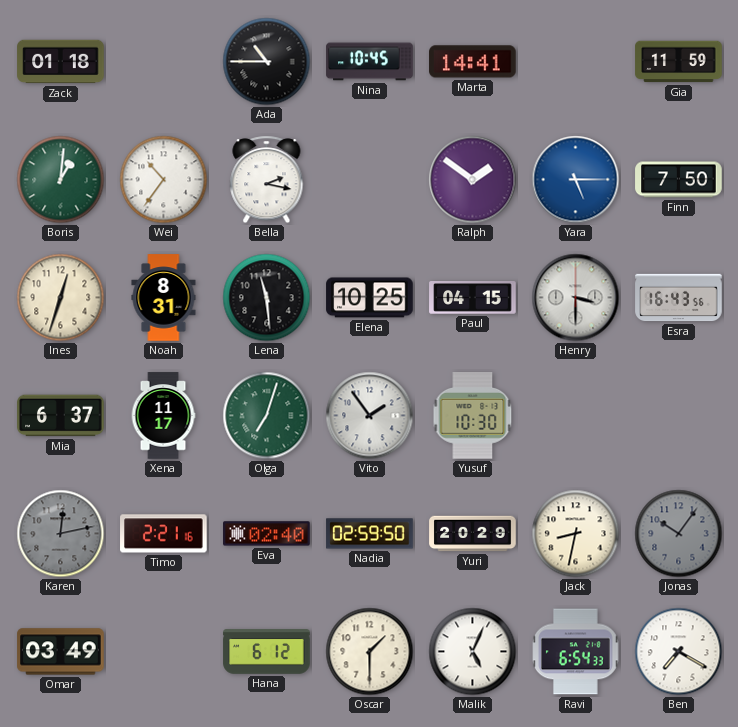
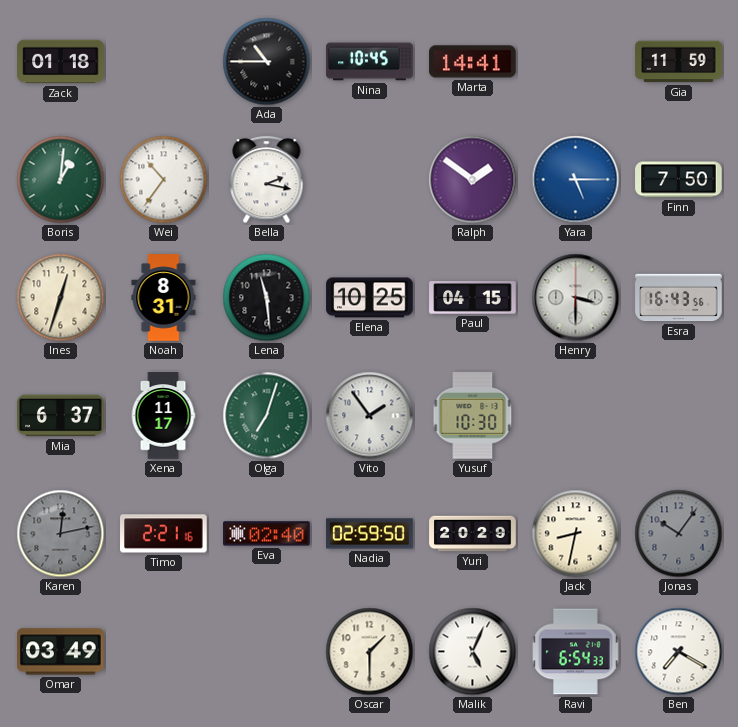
Hana: 6:12 -> none (267, 652)
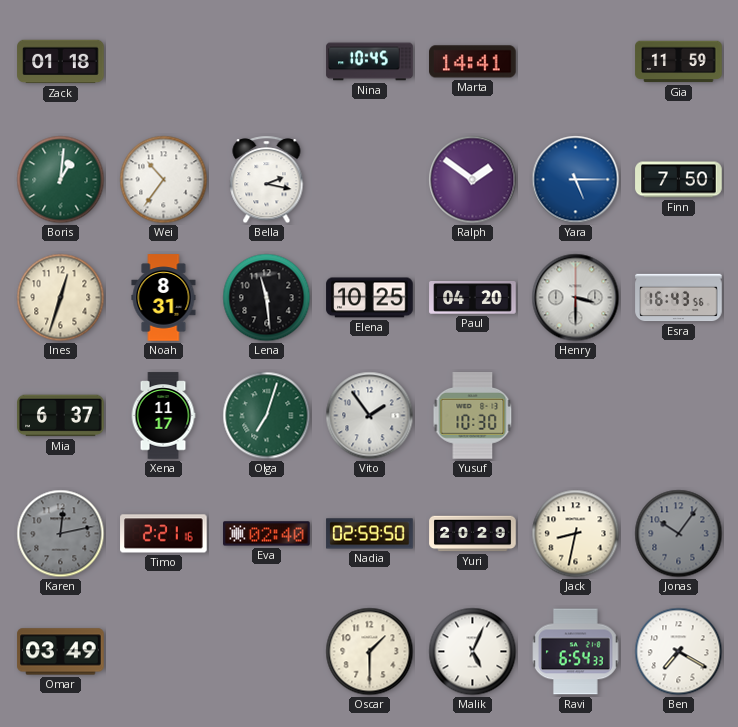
Ada: 10:45 -> none (267, 62)
Paul: 04:15 -> 04:20 (473, 298)
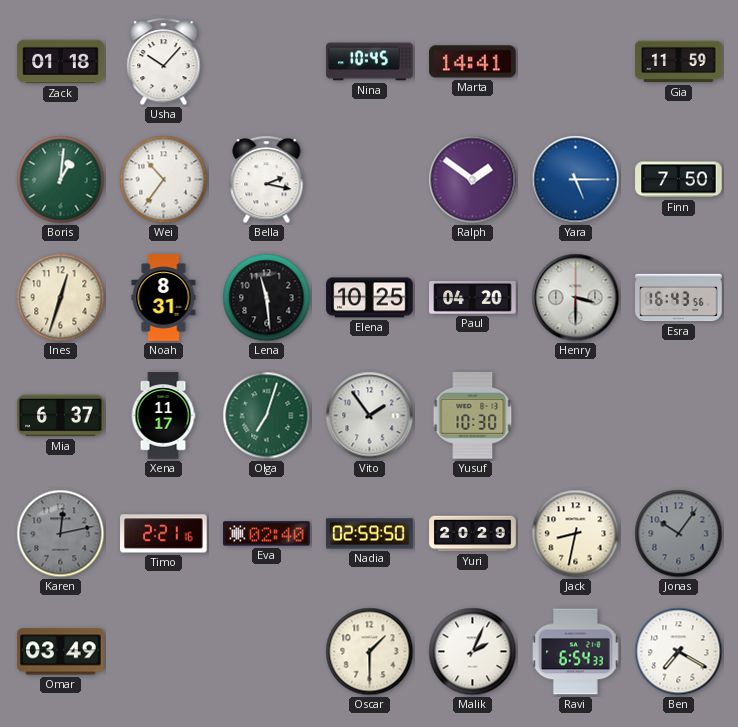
Usha: none -> 10:07 (164, 62)
Malik: 5:04 -> 2:04 (473, 652)
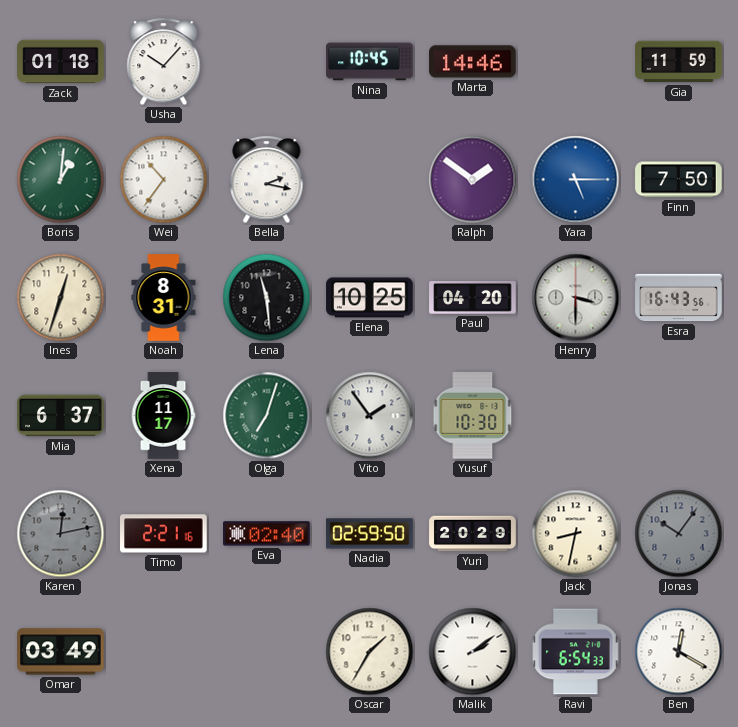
Marta: 14:41 -> 14:46 (473, 62)
Oscar: 1:30 -> 1:35 (370, 652)
Malik: 2:04 -> 2:09 (473, 652)
Ben: 7:20 -> 12:20 (679, 652)
